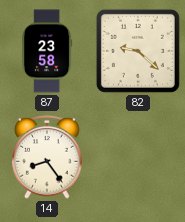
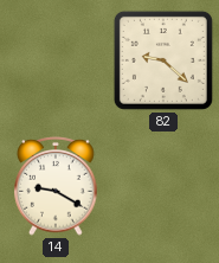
87: 23:58 -> none (47, 51)
14: 8:24 -> 9:20 (56, 187)
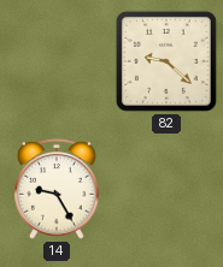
14: 9:20 -> 9:25 (57, 190)
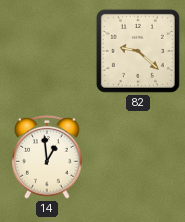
14: 9:25 -> 12:59 (47, 158)
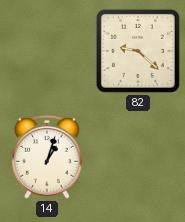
14: 12:59 -> 1:03 (47, 158)
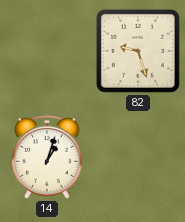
82: 9:22 -> 9:27 (138, 51)
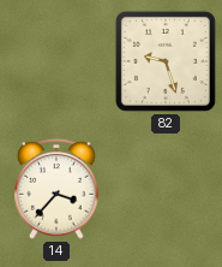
14: 1:03 -> 3:37 (56, 190)
